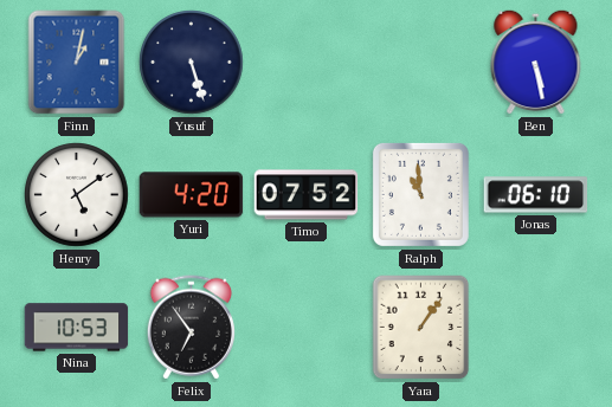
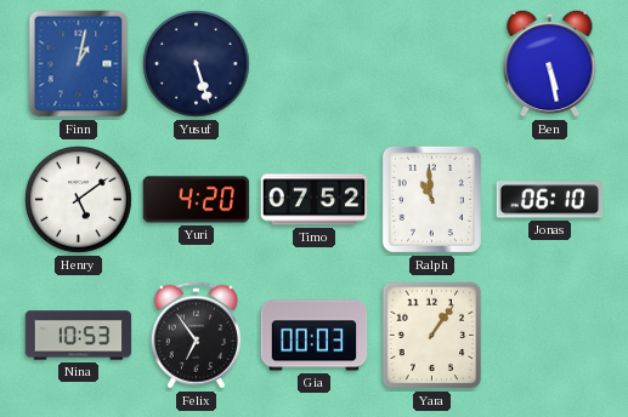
Gia: none -> 00:03 (315, 336)
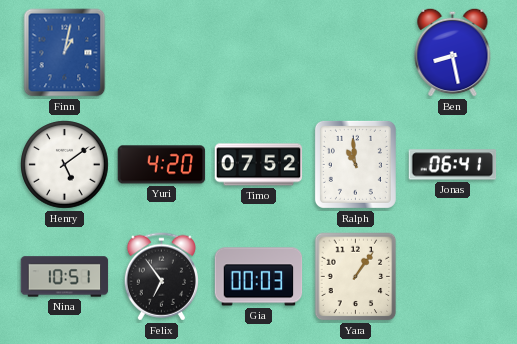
Yusuf: 5:27 -> none (197, 64)
Ben: 5:28 -> 8:28 (453, 52)
Jonas: 06:10 -> 06:41 (453, 165)
Nina: 10:53 -> 10:51 (65, 277)
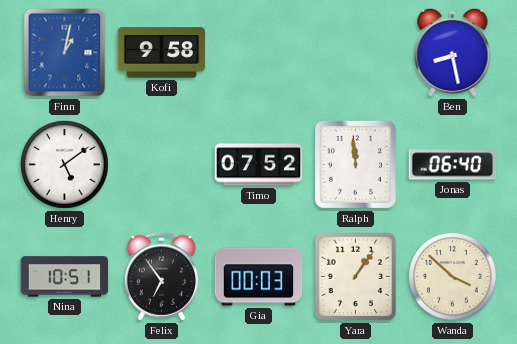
Kofi: none -> 9:58 (162, 53)
Yuri: 4:20 -> none (162, 165)
Ralph: 10:59 -> 11:59 (355, 164)
Jonas: 06:41 -> 06:40 (453, 165)
Wanda: none -> 3:52 (453, 277)
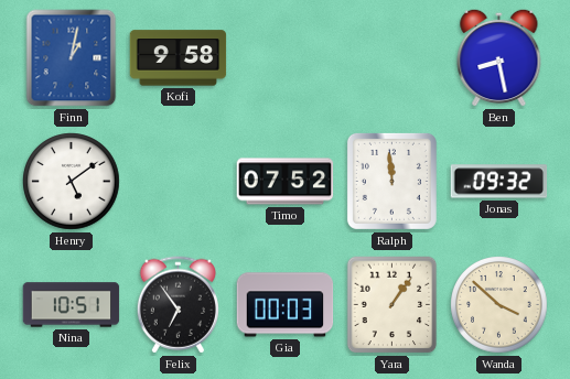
Jonas: 06:40 -> 09:32 (499, 182)
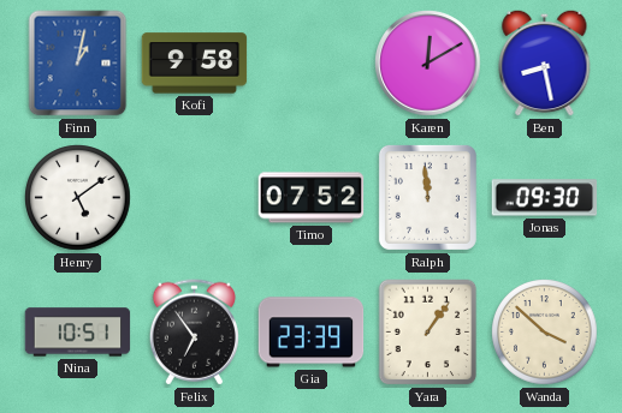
Karen: none -> 12:10 (428, 64)
Jonas: 09:32 -> 09:30 (545, 198)
Gia: 00:03 -> 23:39 (312, 333)
